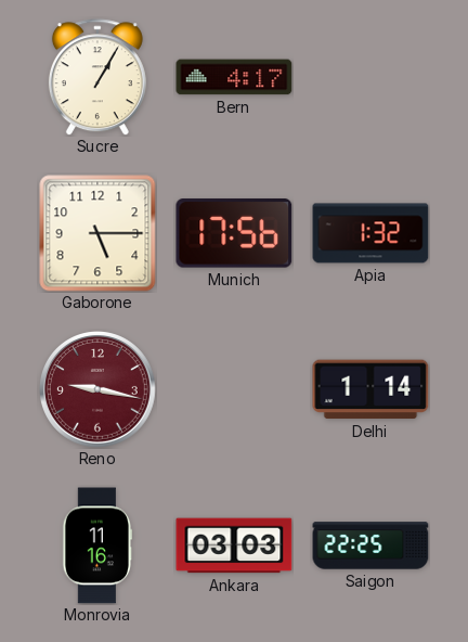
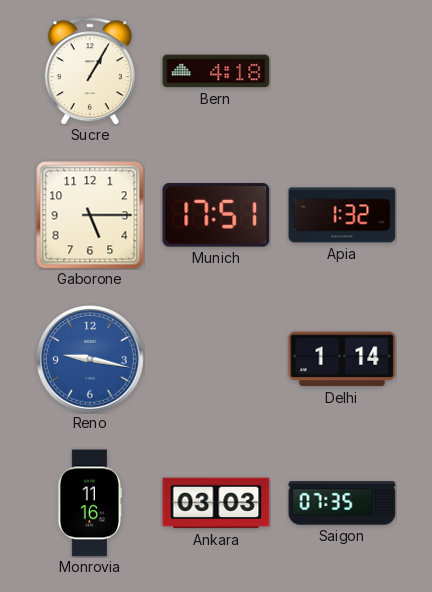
Bern: 4:17 -> 4:18 (216, 71)
Munich: 17:56 -> 17:51 (216, 215)
Reno dial: burgundy -> blue (91, 360)
Saigon: 22:25 -> 07:35 (342, 503)
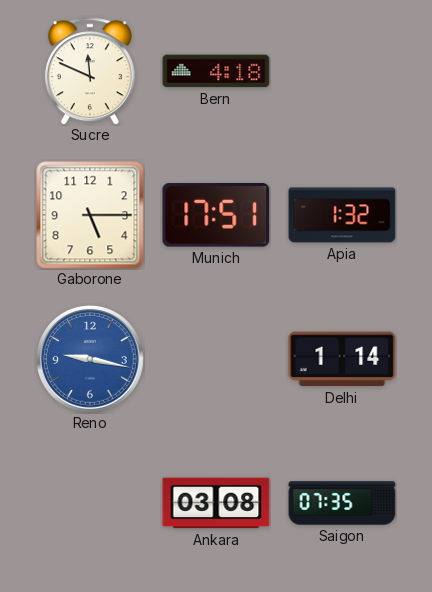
Sucre: 1:05 -> 11:49 (90, 71)
Monrovia: 11:16 -> none (90, 503)
Ankara: 03:03 -> 03:08 (216, 503)
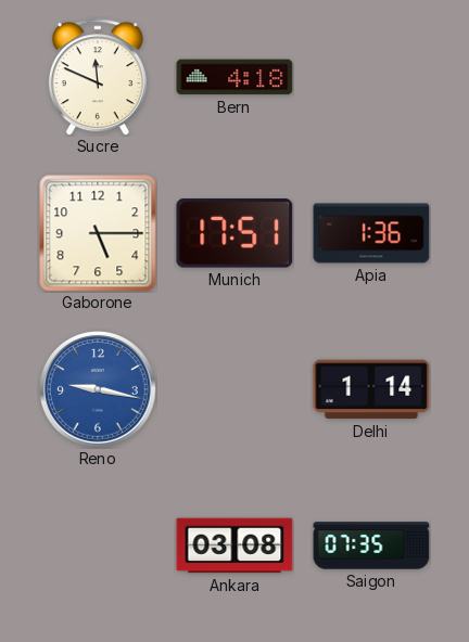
Apia: 1:32 -> 1:36 (371, 233)
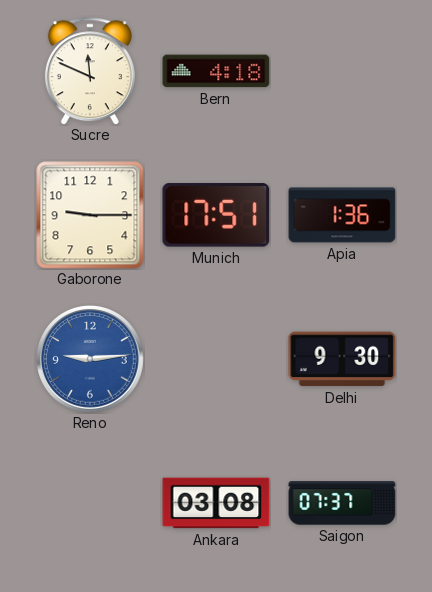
Gaborone: 5:15 -> 9:15 (90, 215)
Reno: 9:17 -> 9:14 (91, 360)
Delhi: 1:14 -> 9:30 (342, 359)
Saigon: 07:35 -> 07:37 (342, 503)
